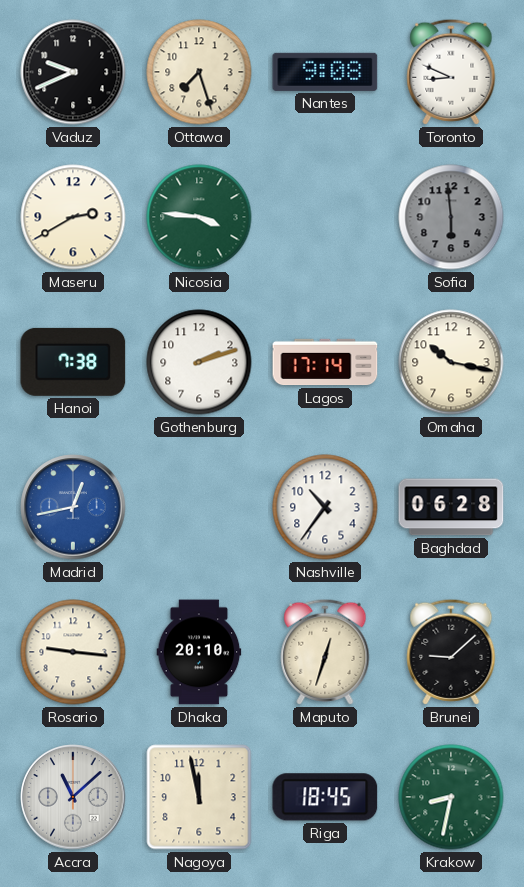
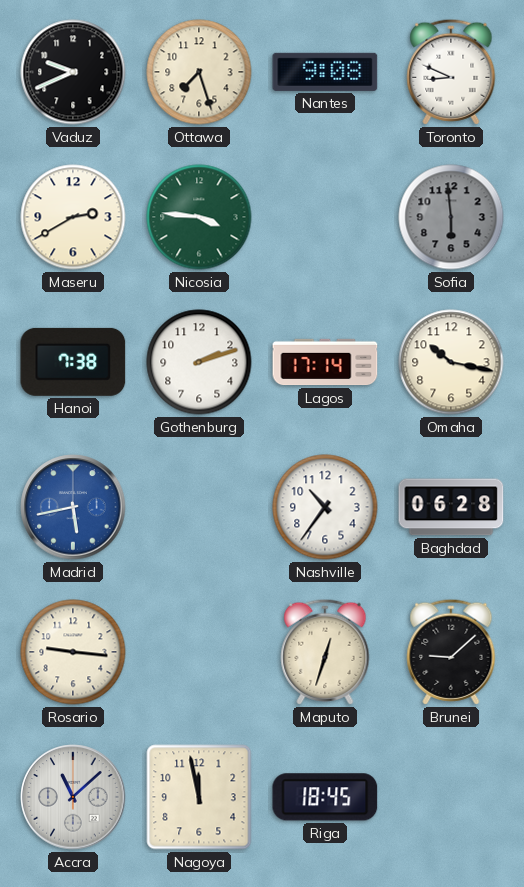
Madrid: 12:43 -> 5:43 (73, 507)
Dhaka: 20:10 -> none (199, 652)
Krakow: 8:32 -> none (451, 797)
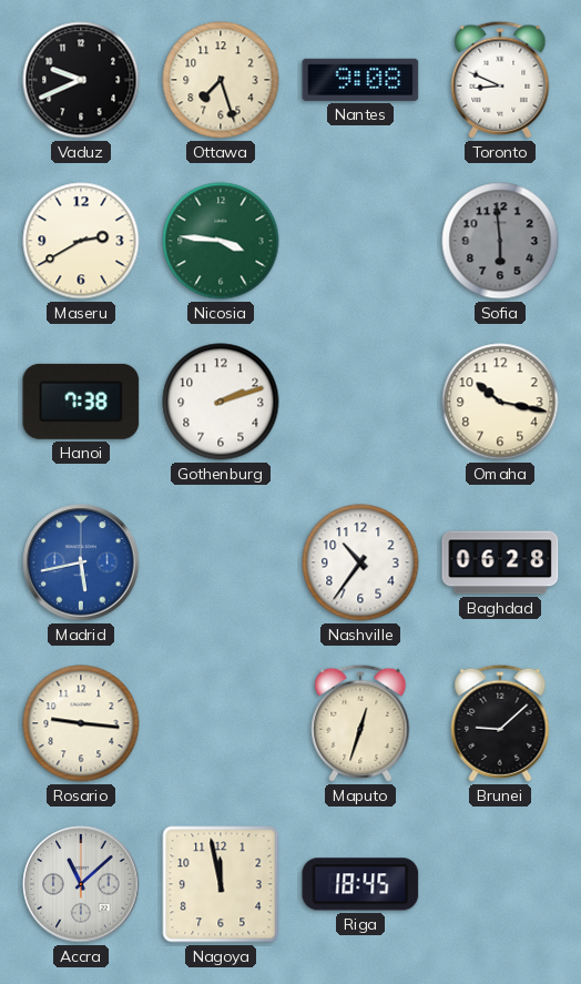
Lagos: 17:14 -> none (325, 362)
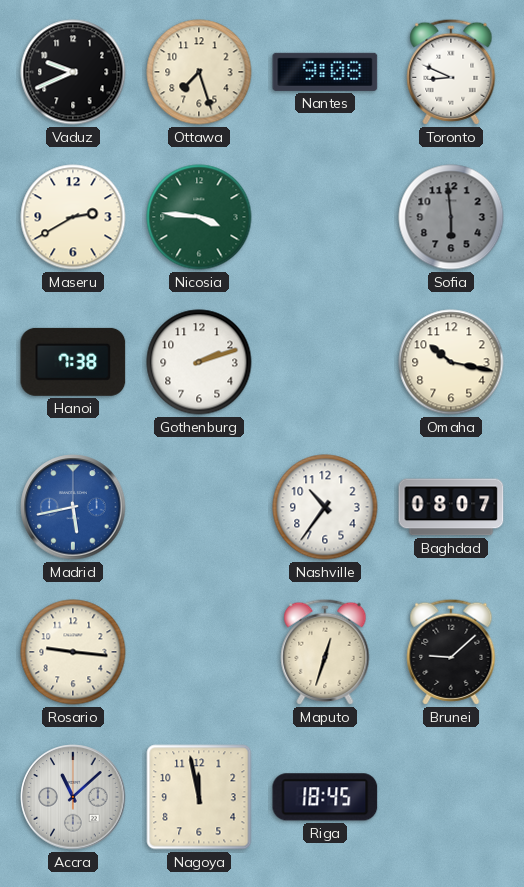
Baghdad: 06:28 -> 08:07 (451, 507)
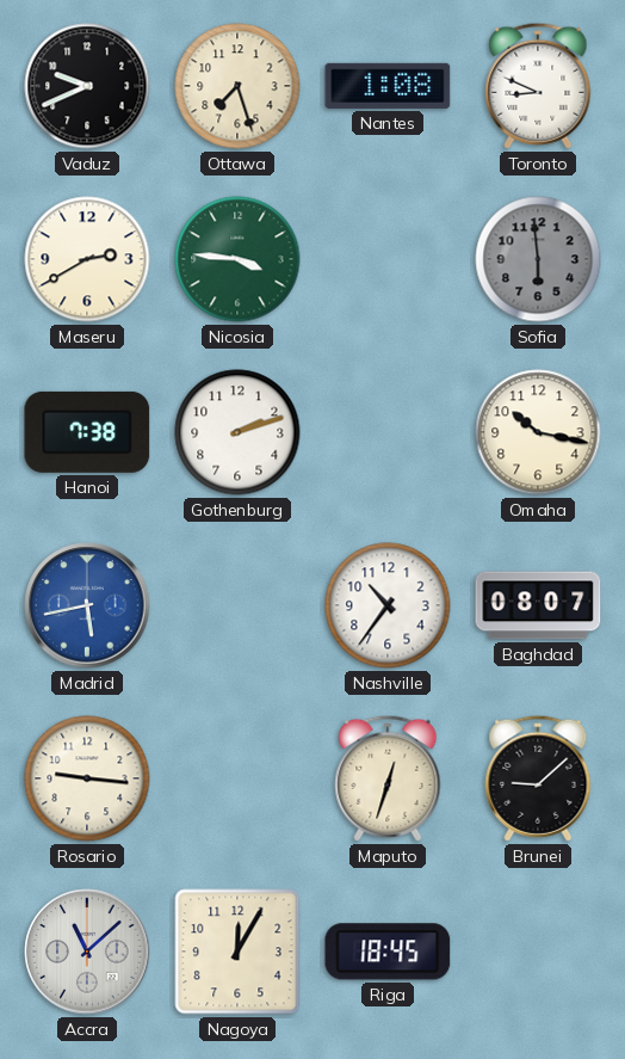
Nantes: 9:08 -> 1:08 (388, 86)
Nagoya: 11:58 -> 12:05 (237, 952)
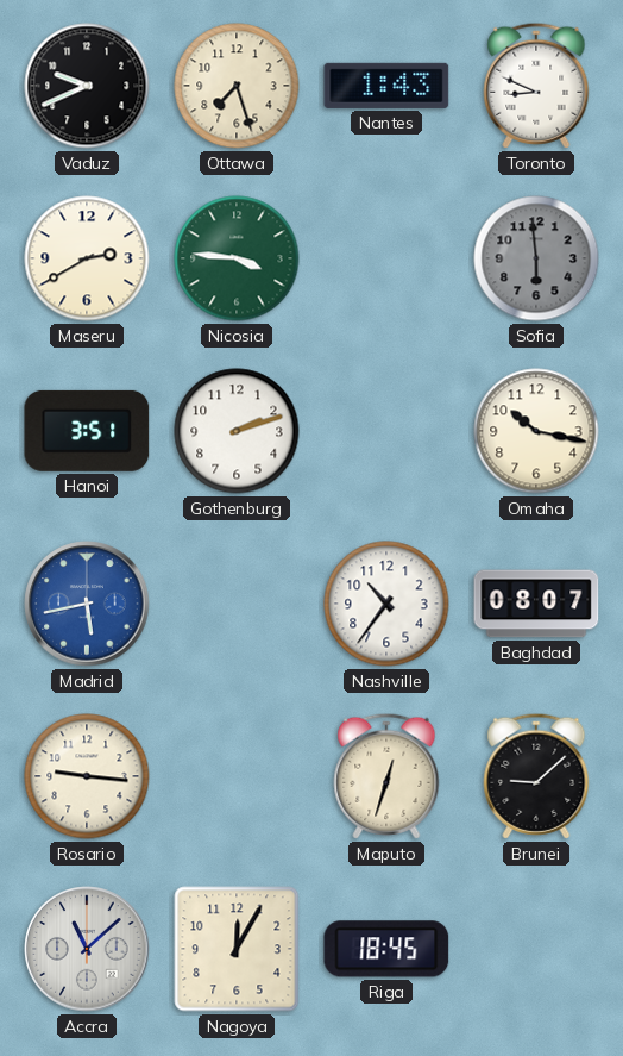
Nantes: 1:08 -> 1:43 (386, 86)
Hanoi: 7:38 -> 3:51 (87, 431)
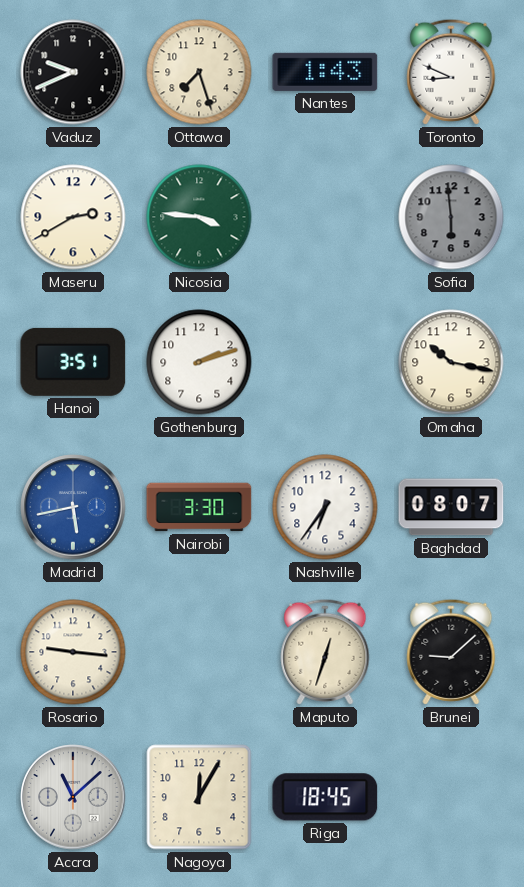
Nairobi: none -> 3:30 (199, 507)
Nashville: 10:36 -> 6:36 (325, 507)
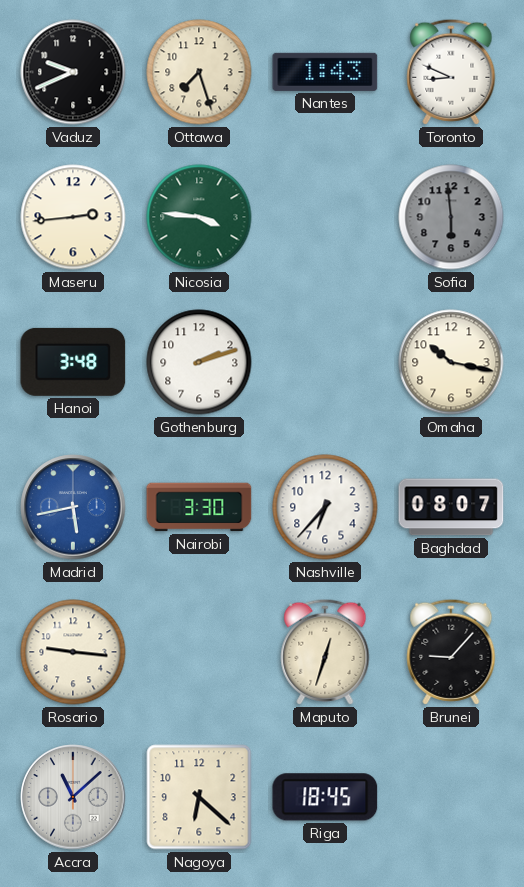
Maseru: 2:40 -> 2:44 (73, 217)
Hanoi: 3:51 -> 3:48 (73, 362)
Nashville: 6:36 -> 6:37 (325, 507)
Brunei: 9:08 -> 9:07 (451, 652)
Nagoya: 12:05 -> 6:22 (199, 797)
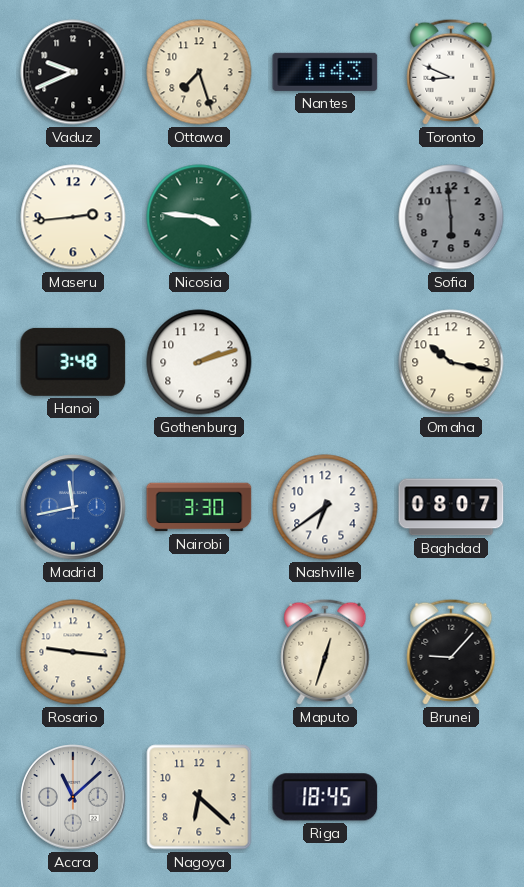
Madrid: 5:43 -> 11:43 (73, 507)
Nashville: 6:37 -> 6:39 (325, 507)
